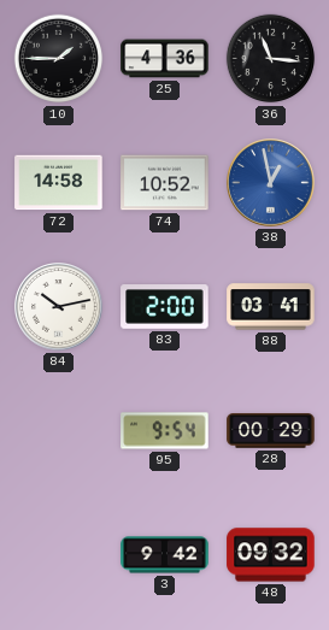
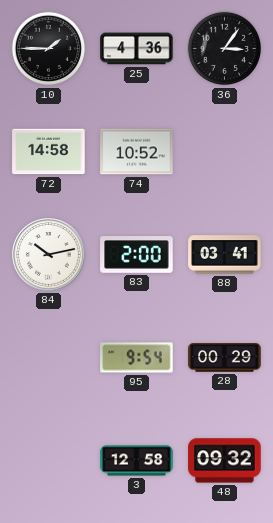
36: 11:16 -> 3:06 (225, 49)
38: 12:58 -> none (271, 183)
3: 9:42 -> 12:58 (137, 461)
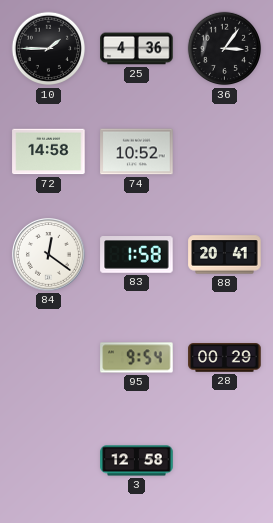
84: 10:13 -> 12:21 (49, 255)
83: 2:00 -> 1:58 (137, 255)
88: 03:41 -> 20:41 (225, 255)
48: 09:32 -> none (225, 461)
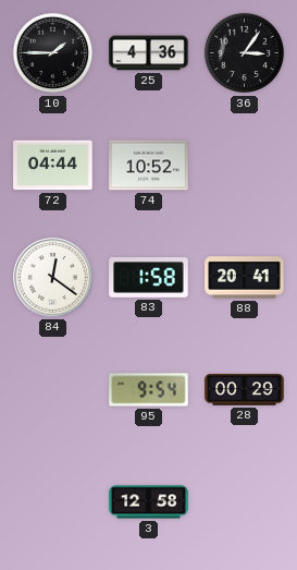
72: 14:58 -> 04:44 (53, 166)
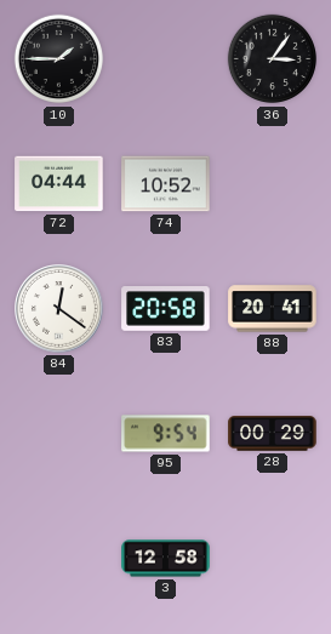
25: 4:36 -> none (149, 53)
83: 1:58 -> 20:58 (166, 309)
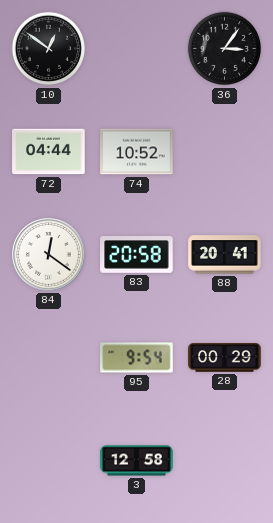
10: 1:45 -> 12:51 (49, 49)
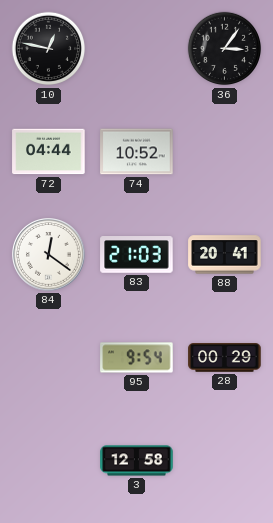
10: 12:51 -> 12:47 (49, 49)
83: 20:58 -> 21:03 (137, 255)
